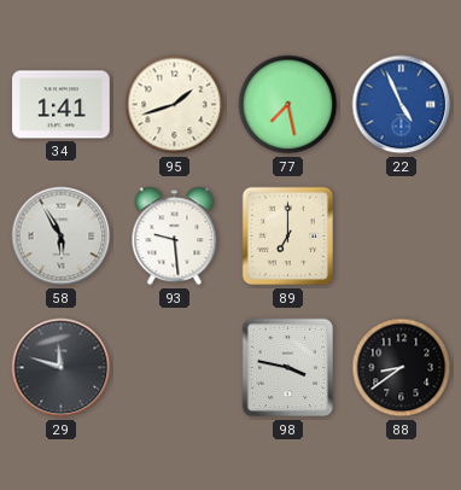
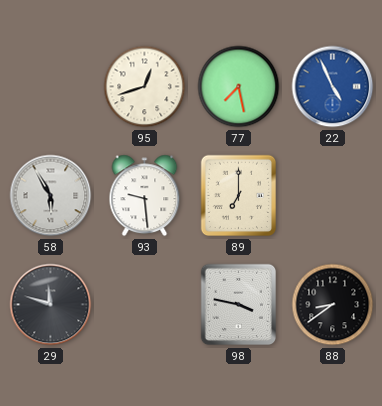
34: 1:41 -> none (62, 105)
95: 1:42 -> 12:42 (145, 87)
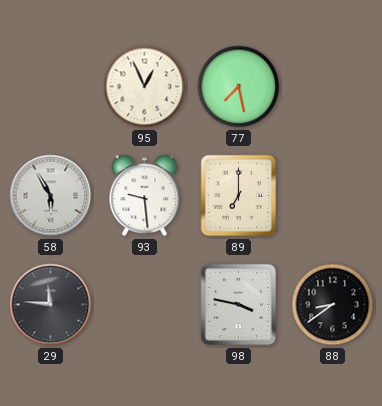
95: 12:42 -> 12:56 (145, 87)
22: 4:56 -> none (333, 87)
29: 11:48 -> 11:46 (51, 305)
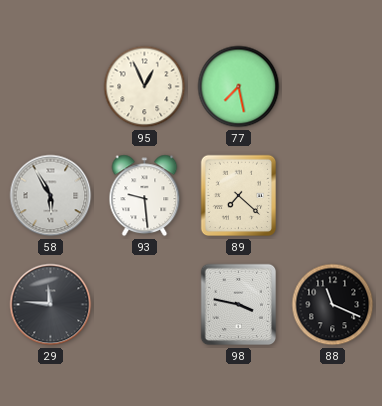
89: 7:00 -> 7:22 (239, 196)
88: 8:39 -> 11:19 (333, 305)
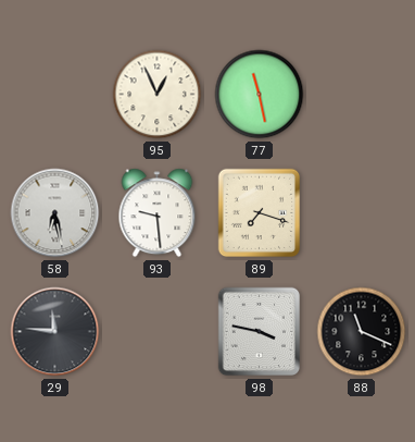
77: 7:28 -> 11:28 (260, 95)
58: 5:55 -> 6:28 (55, 213)
89: 7:22 -> 7:18 (260, 213)
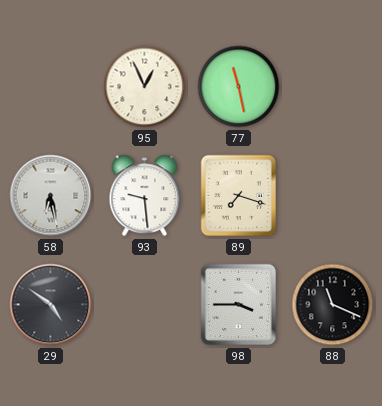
29: 11:46 -> 4:51 (51, 305)
98: 3:47 -> 3:45 (239, 305)
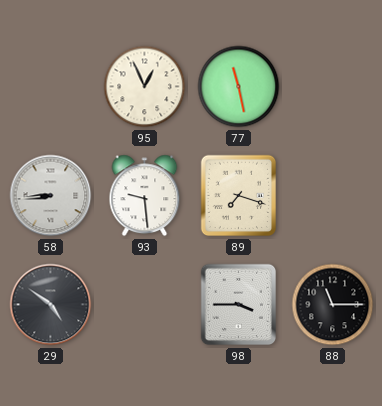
58: 6:28 -> 8:44 (51, 196)
88: 11:19 -> 11:15 (333, 305)
